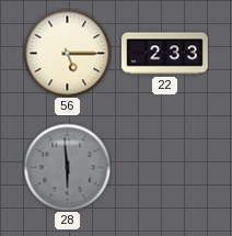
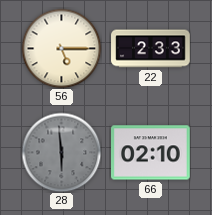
66: none -> 02:10 (151, 153)
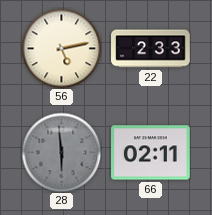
56: 5:15 -> 5:13 (61, 48)
66: 02:10 -> 02:11 (151, 153)
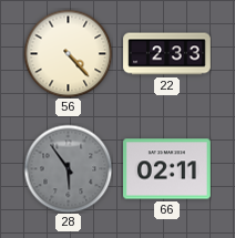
56: 5:13 -> 4:23 (68, 53)
28: 5:59 -> 5:54 (68, 168)
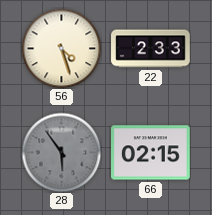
56: 4:23 -> 4:27 (61, 48)
66: 02:11 -> 02:15 (151, 153)
